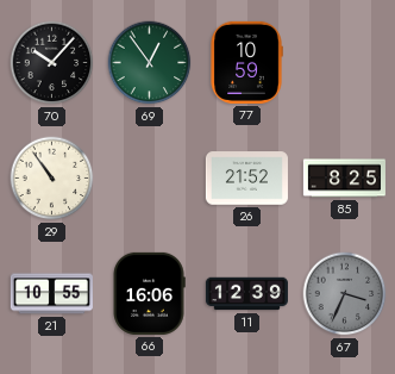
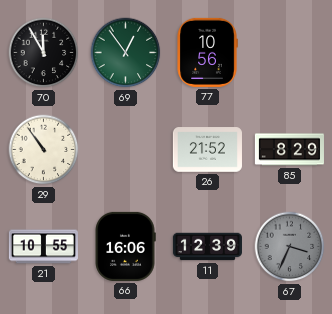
70: 10:07 -> 11:55 (44, 53)
77: 10:59 -> 10:56 (207, 52)
85: 8:25 -> 8:29 (289, 150)
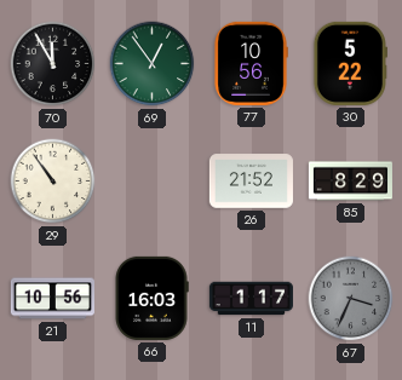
30: none -> 5:22 (350, 63)
21: 10:55 -> 10:56 (52, 299)
66: 16:06 -> 16:03 (151, 298)
11: 12:39 -> 1:17 (251, 299)
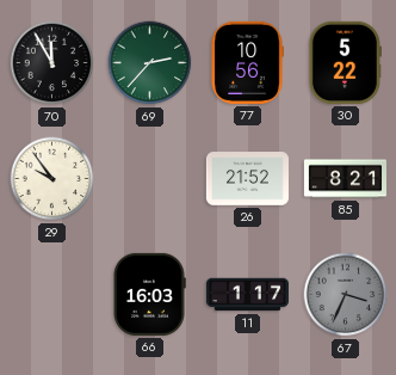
69: 12:54 -> 2:37 (150, 63)
29: 10:54 -> 9:54 (52, 179)
85: 8:29 -> 8:21 (345, 179)
21: 10:56 -> none (52, 299)
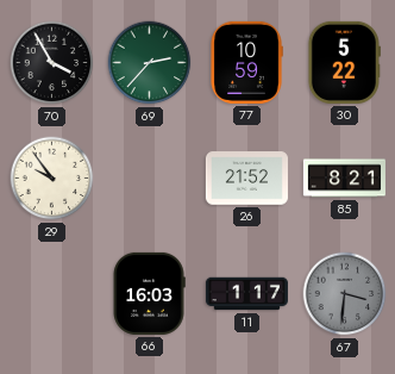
70: 11:55 -> 3:55 (52, 63)
77: 10:56 -> 10:59 (246, 62)
67: 3:34 -> 3:31 (345, 294)
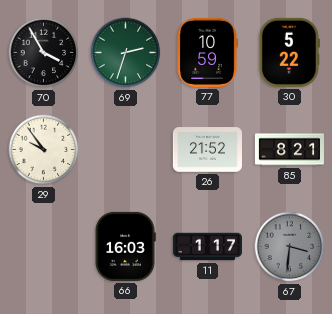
69: 2:37 -> 2:33 (126, 53)
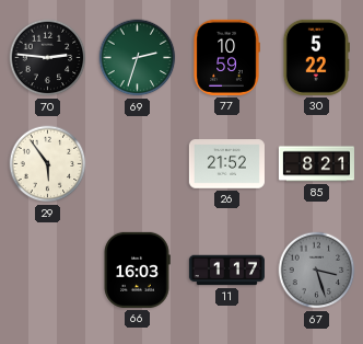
70: 3:55 -> 2:46 (48, 58)
29: 9:54 -> 5:54 (48, 164)
67: 3:31 -> 3:27 (317, 271)
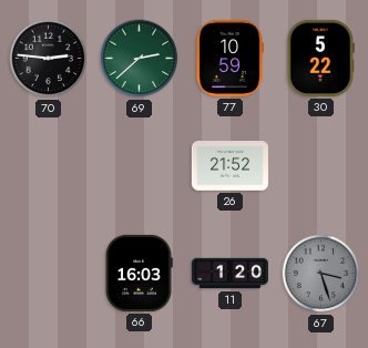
69: 2:33 -> 2:38 (140, 59)
29: 5:54 -> none (48, 164)
85: 8:21 -> none (316, 164)
11: 1:17 -> 1:20 (229, 274)
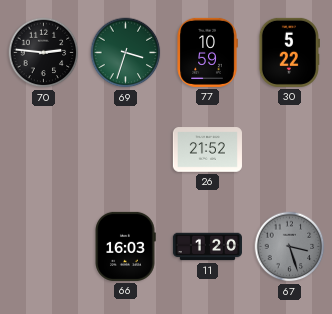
69: 2:38 -> 3:33 (126, 53)
